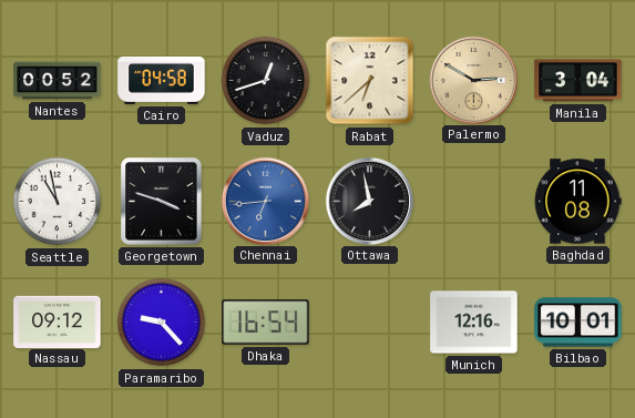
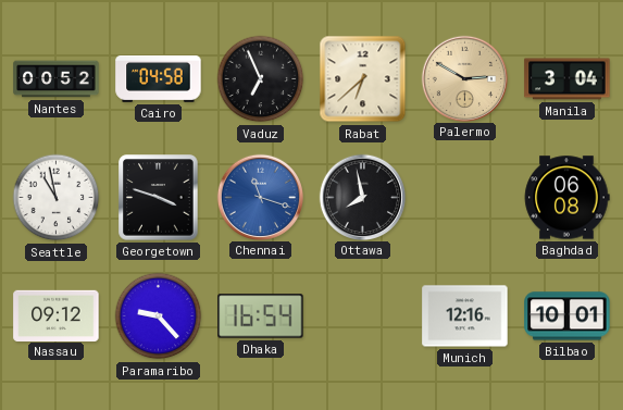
Vaduz: 12:42 -> 6:56 (261, 79)
Chennai: 6:44 -> 11:18 (260, 197)
Baghdad: 11:08 -> 06:08 (566, 198)
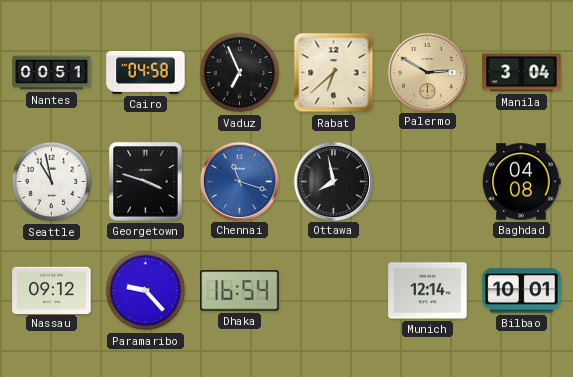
Nantes: 00:52 -> 00:51 (52, 73)
Baghdad: 06:08 -> 04:08 (521, 182)
Munich: 12:16 -> 12:14 (428, 291)
